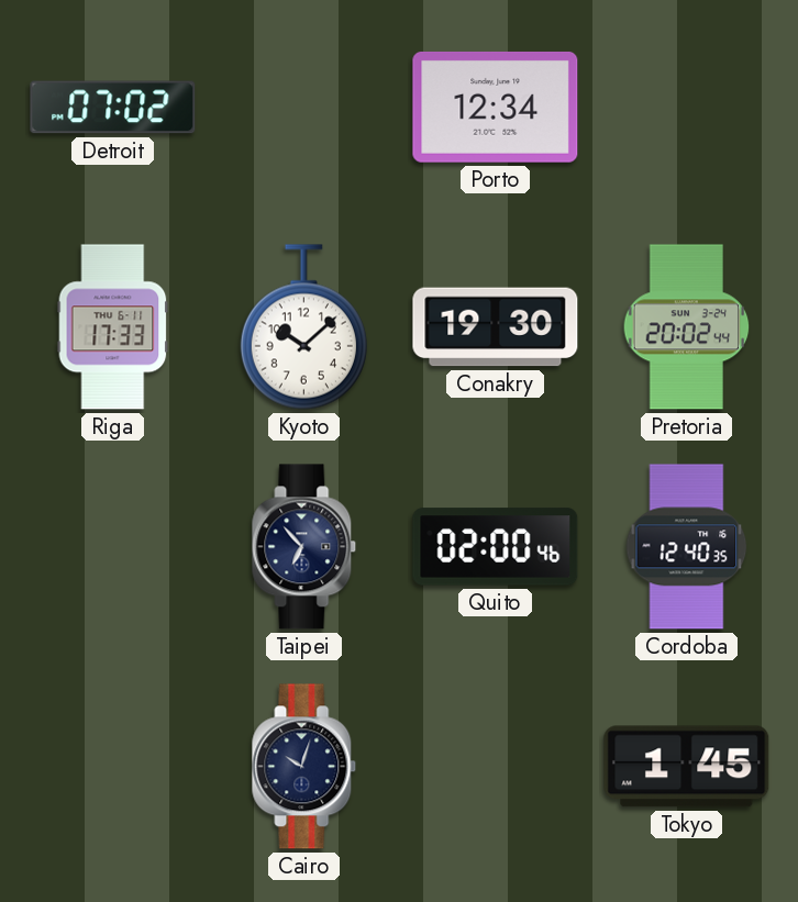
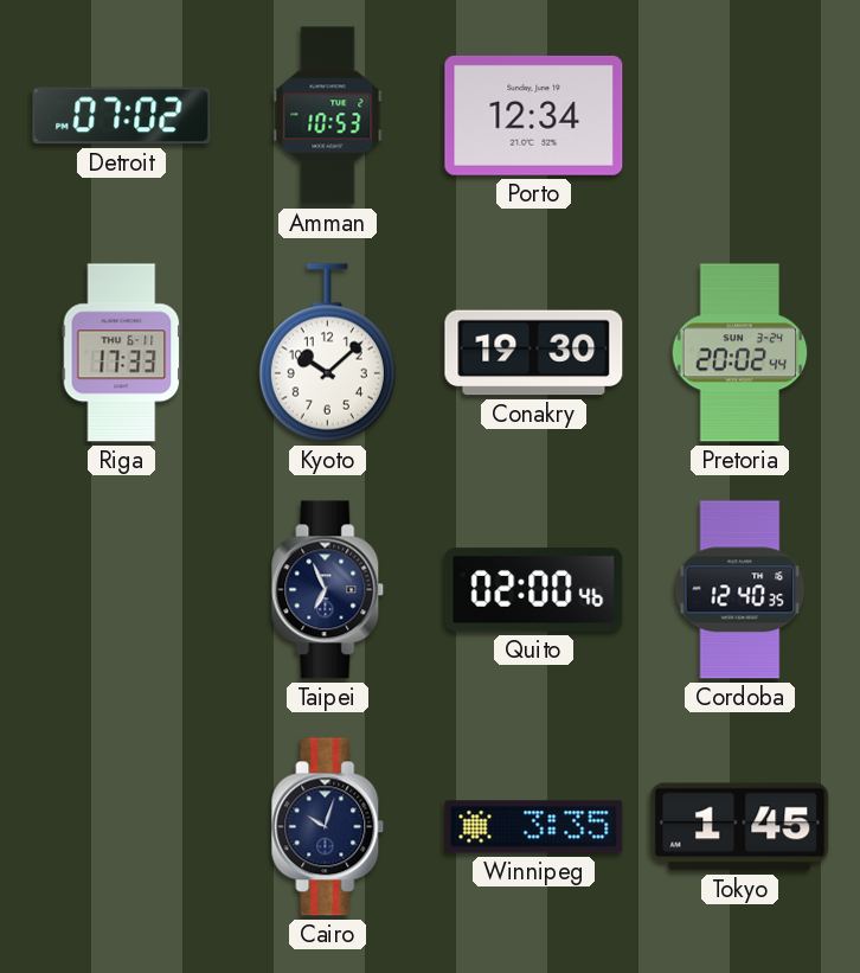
Amman: none -> 10:53 (328, 116)
Taipei: 6:53 -> 6:56 (328, 590)
Winnipeg: none -> 3:35 (534, 827)
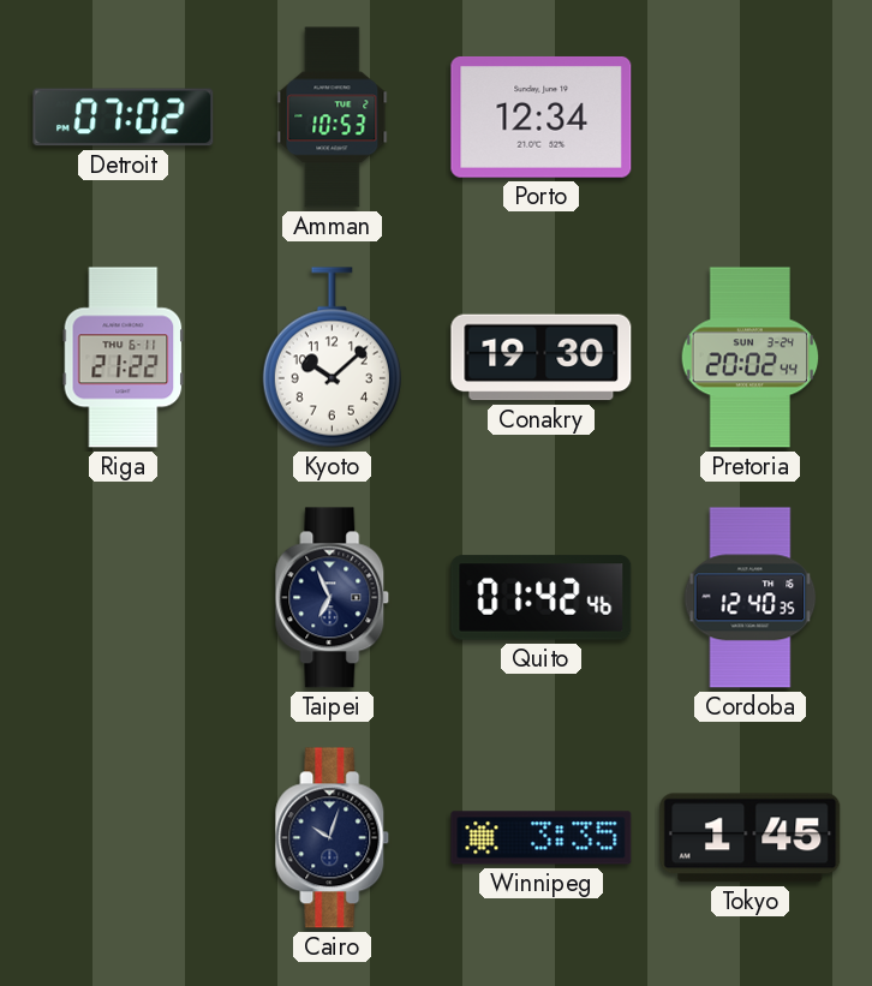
Riga: 17:33 -> 21:22 (124, 358)
Quito: 02:00 -> 01:42 (542, 598)
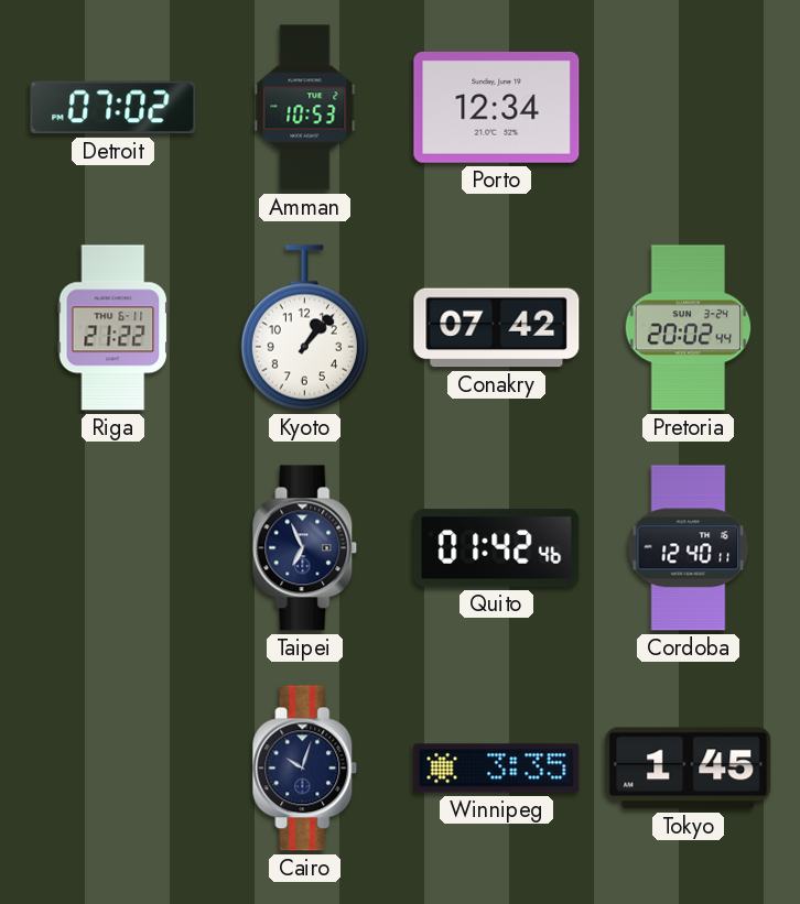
Kyoto: 10:08 -> 1:07 (304, 328)
Conakry: 19:30 -> 07:42 (497, 328)
Cordoba: 12:40:35 -> 12:40:11 (689, 548)
